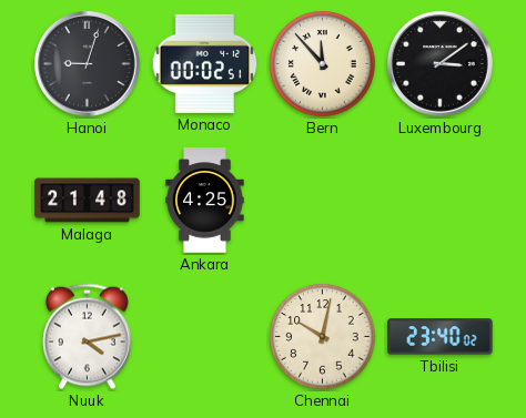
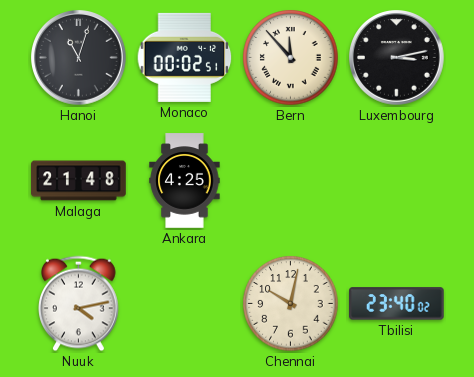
Hanoi: 9:03 -> 11:03 (79, 58)
Luxembourg: 3:09 -> 3:13 (397, 58)
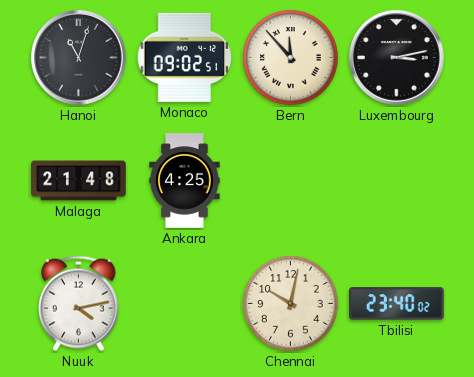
Monaco: 00:02 -> 09:02 (185, 57)
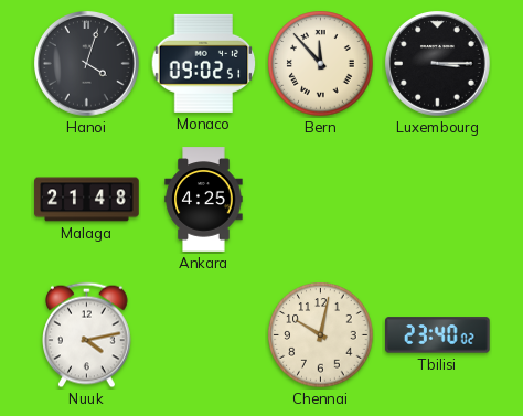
Hanoi: 11:03 -> 4:03 (87, 64)
Luxembourg: 3:13 -> 3:15 (438, 64)
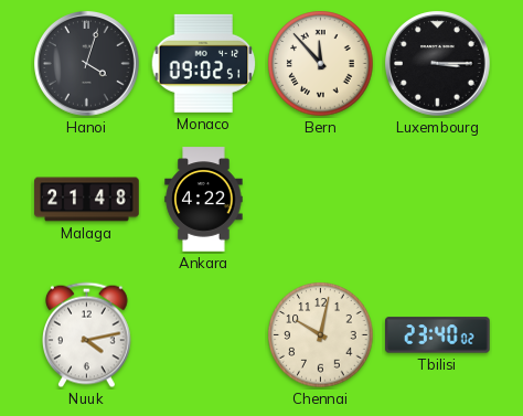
Ankara: 4:25 -> 4:22 (204, 200)
